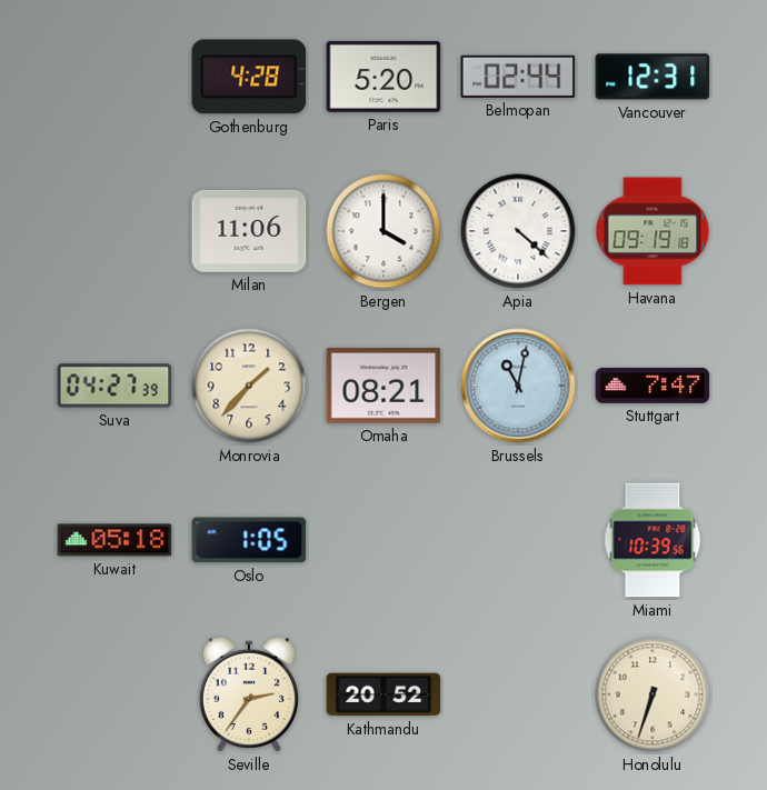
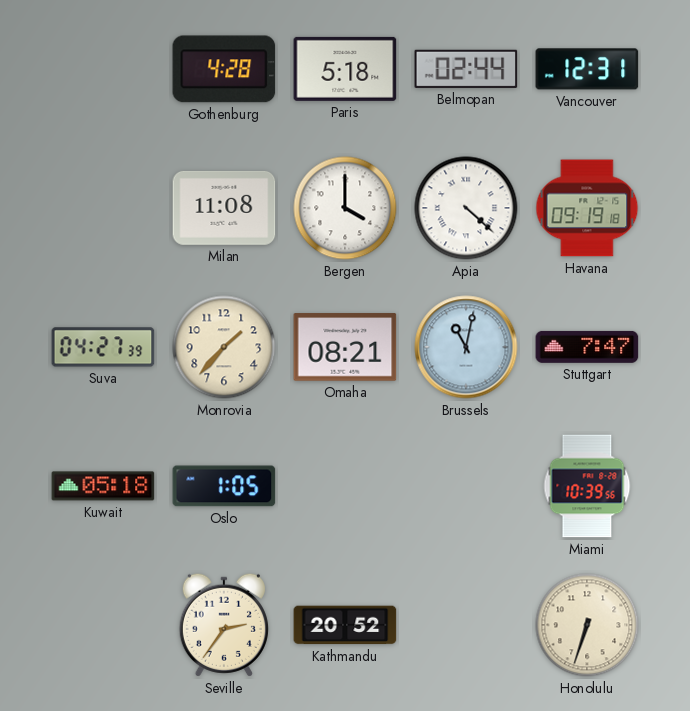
Paris: 5:20 -> 5:18 (345, 69)
Milan: 11:06 -> 11:08 (224, 208)
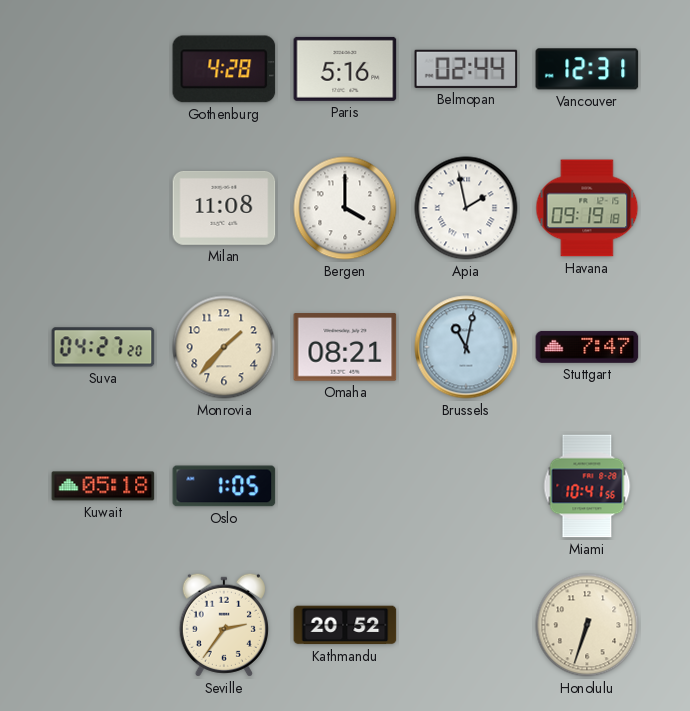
Paris: 5:18 -> 5:16 (345, 69)
Apia: 4:22 -> 1:58 (466, 208)
Suva: 04:27:39 -> 04:27:20 (103, 347)
Miami: 10:39 -> 10:41 (587, 486)
